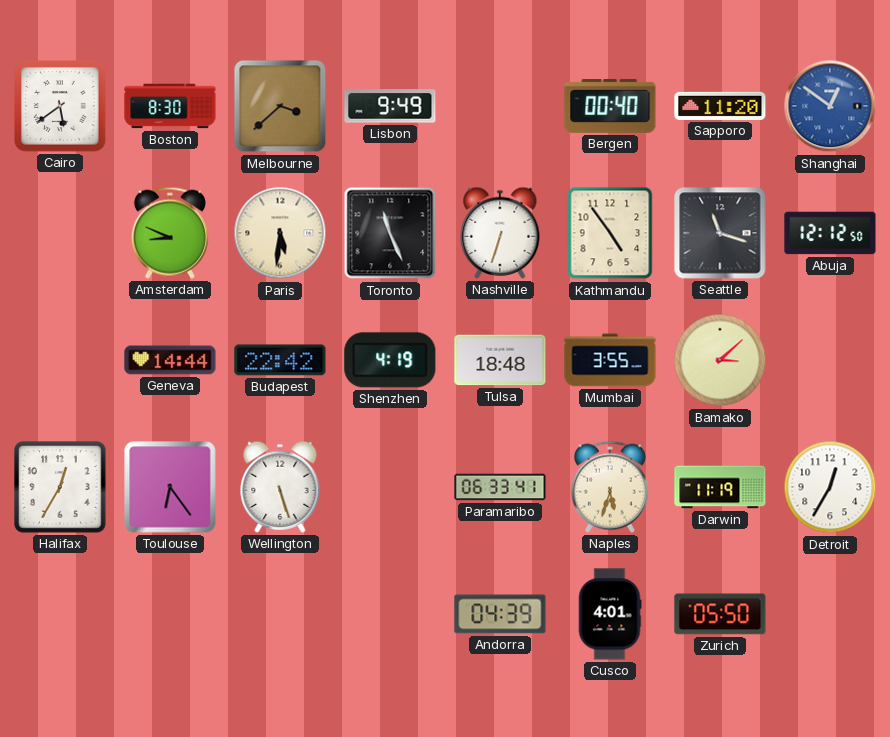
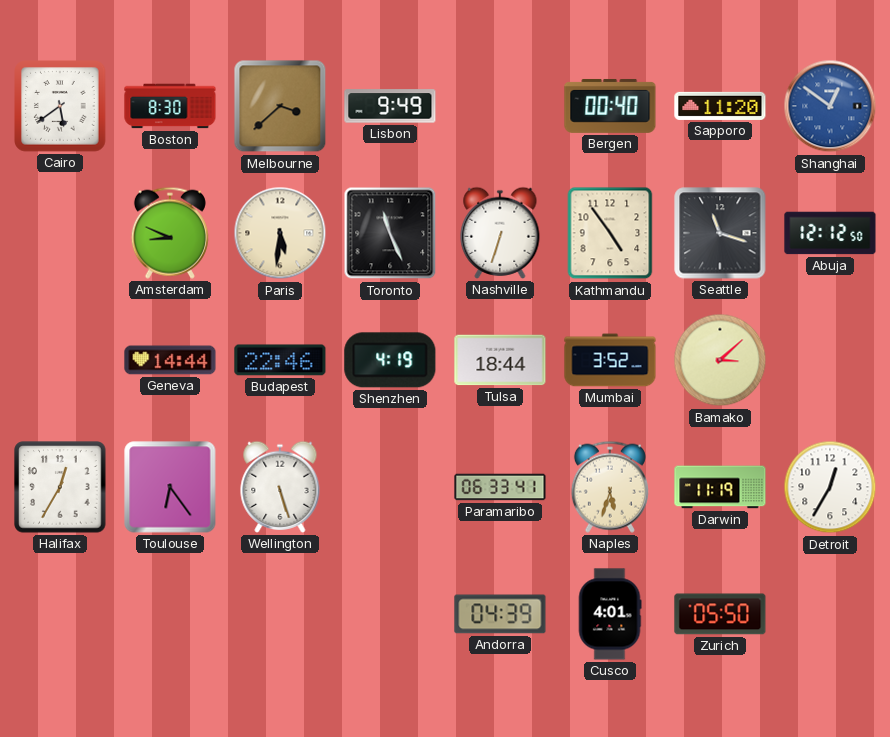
Budapest: 22:42 -> 22:46 (280, 360)
Tulsa: 18:48 -> 18:44 (500, 360)
Mumbai: 3:55 -> 3:52 (610, 360)
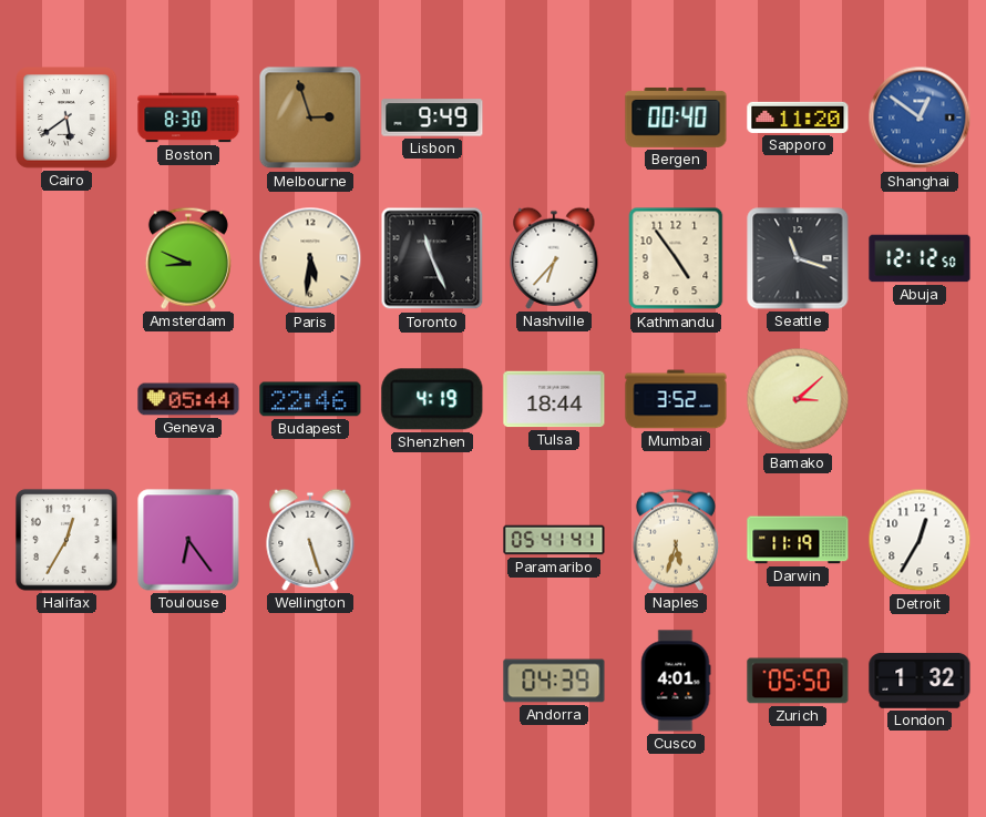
Melbourne: 3:38 -> 2:57 (310, 118)
Nashville: 6:33 -> 6:37 (554, 258)
Geneva: 14:44 -> 05:44 (188, 399)
Paramaribo: 06:33 -> 05:41 (554, 540)
London: none -> 1:32 (920, 681)
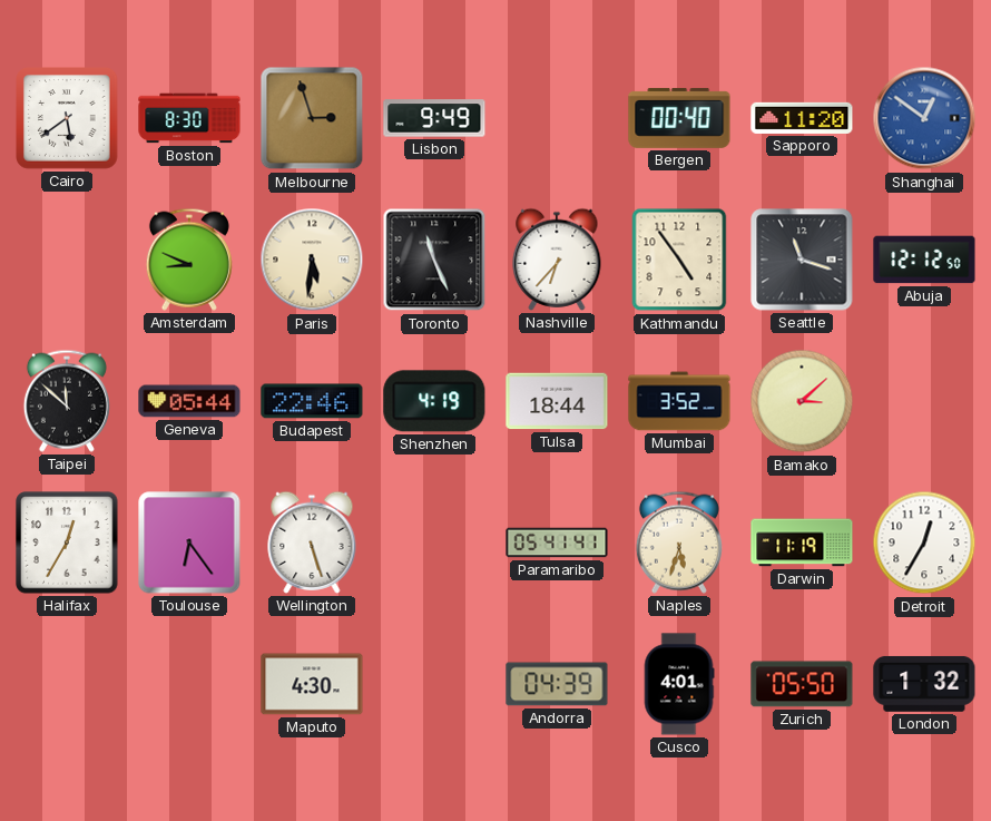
Taipei: none -> 11:52 (67, 401)
Maputo: none -> 4:30 (312, 684)
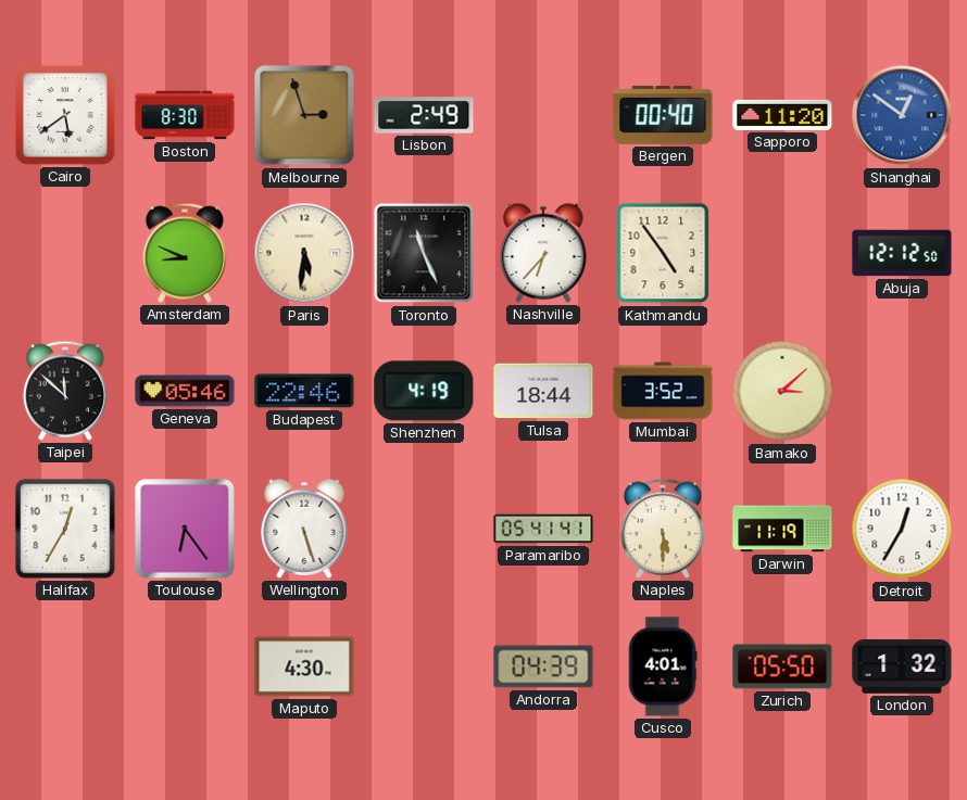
Lisbon: 9:49 -> 2:49 (424, 115)
Seattle: 11:18 -> none (802, 260)
Geneva: 05:44 -> 05:46 (185, 391)
Naples: 5:33 -> 5:30 (663, 529)
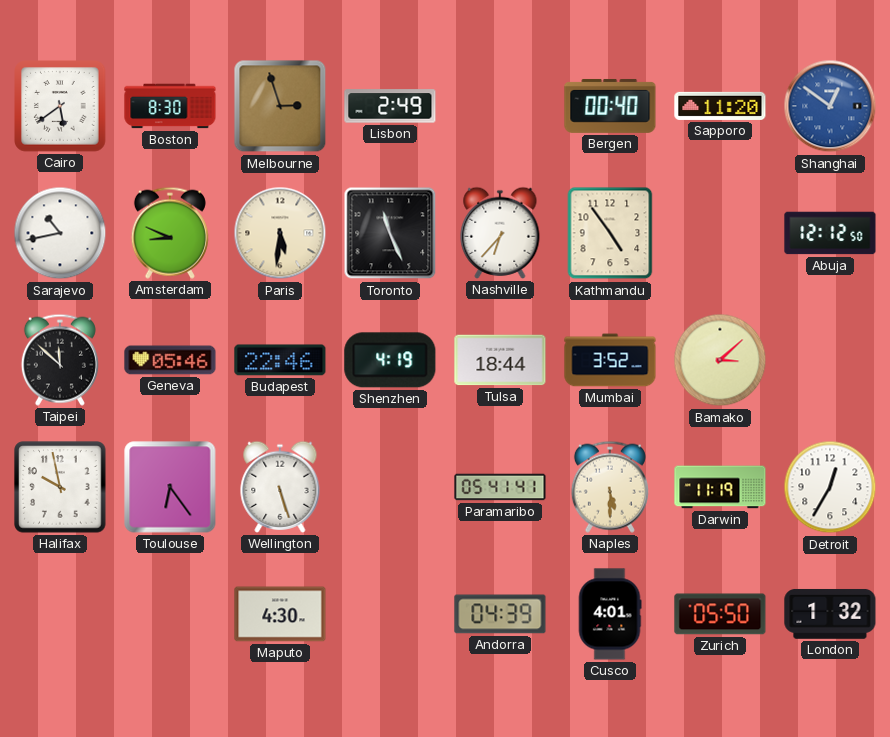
Sarajevo: none -> 10:43 (60, 233)
Halifax: 12:35 -> 9:58 (60, 487)
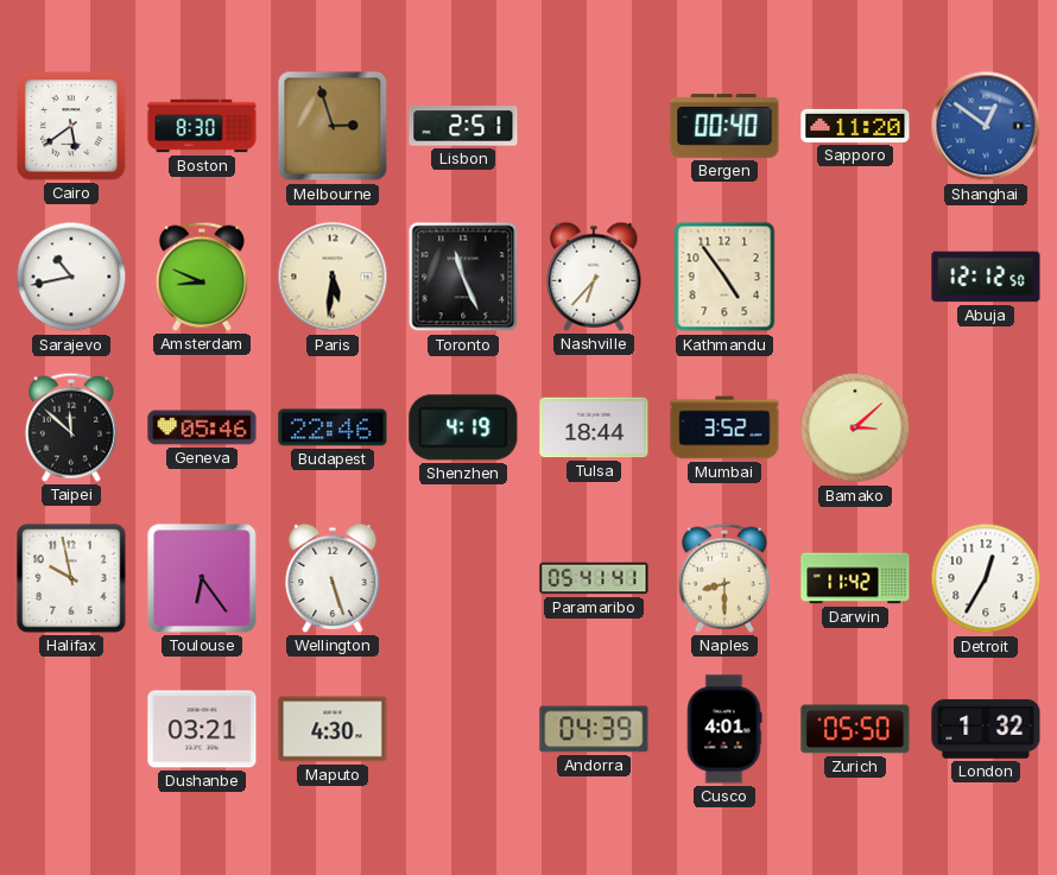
Lisbon: 2:49 -> 2:51 (463, 126)
Naples: 5:30 -> 8:30 (724, 578)
Darwin: 11:19 -> 11:42 (855, 578)
Dushanbe: none -> 03:21 (202, 729)
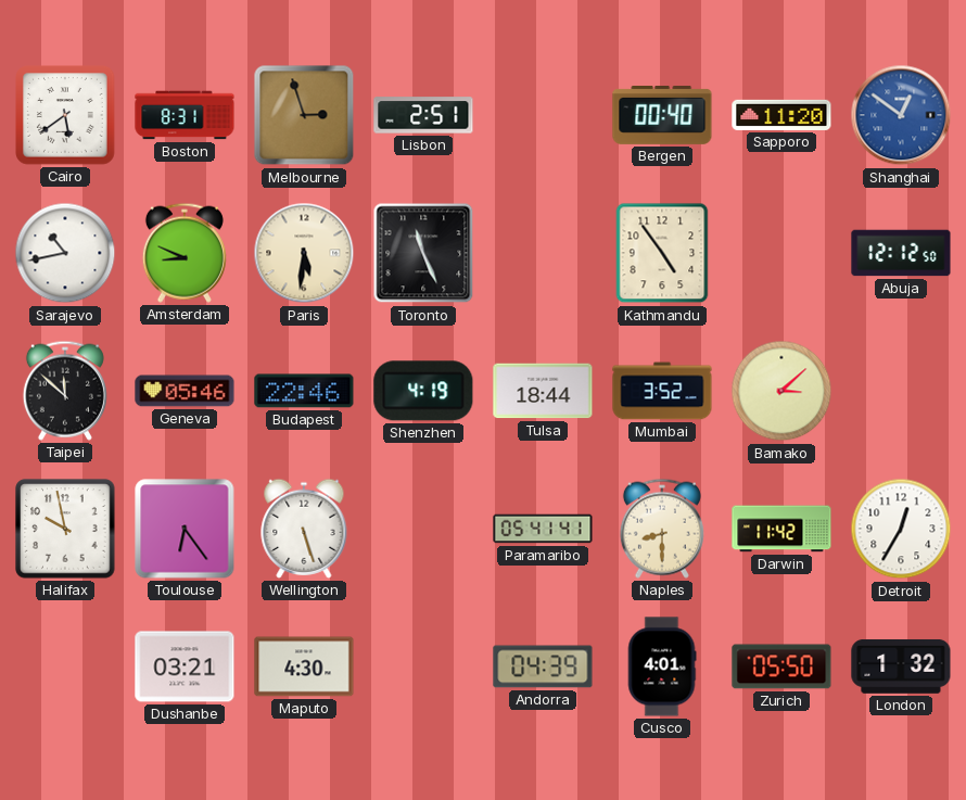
Boston: 8:30 -> 8:31 (185, 115)
Nashville: 6:37 -> none (594, 277)
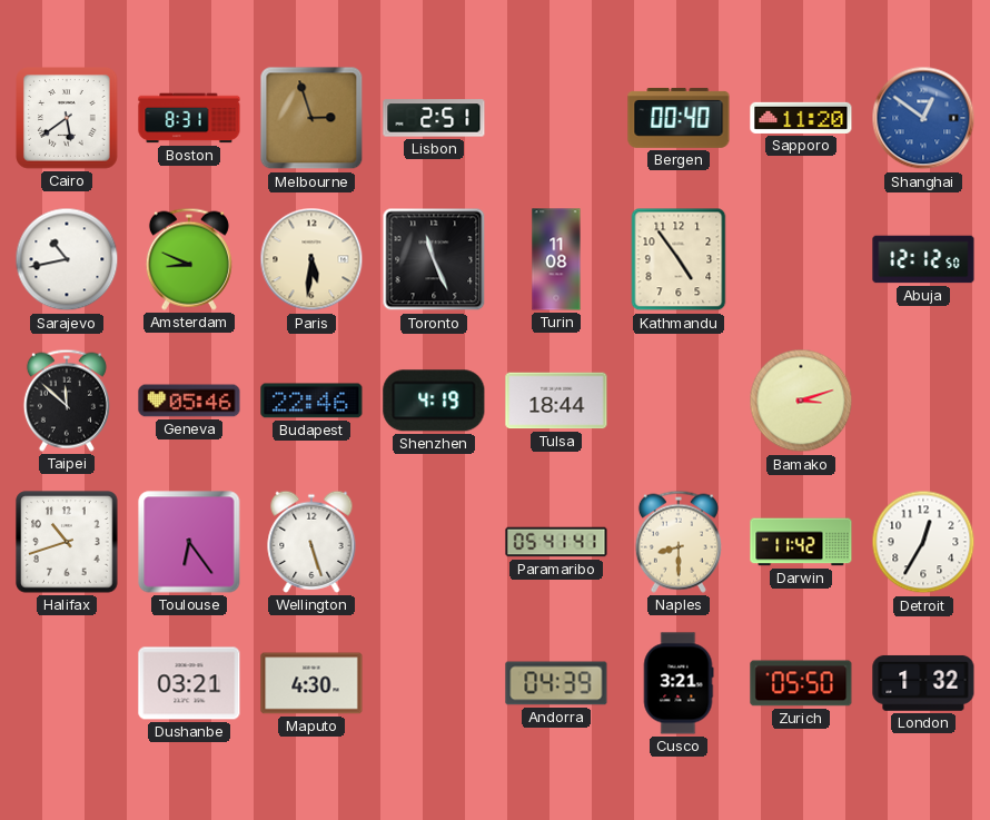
Turin: none -> 11:08 (556, 259)
Mumbai: 3:52 -> none (662, 391)
Bamako: 3:08 -> 3:12 (801, 401)
Halifax: 9:58 -> 10:42 (67, 542)
Cusco: 4:01 -> 3:21 (679, 683)
